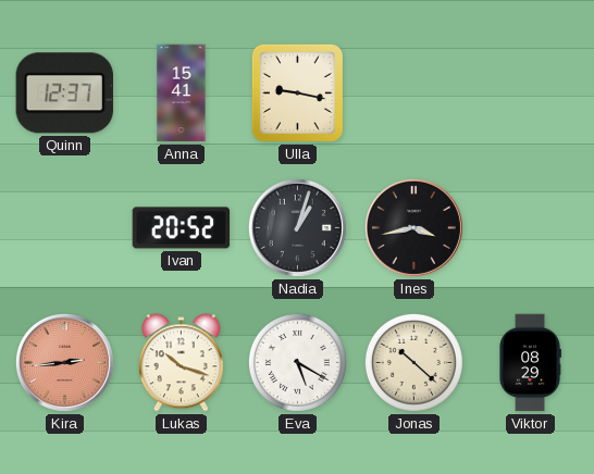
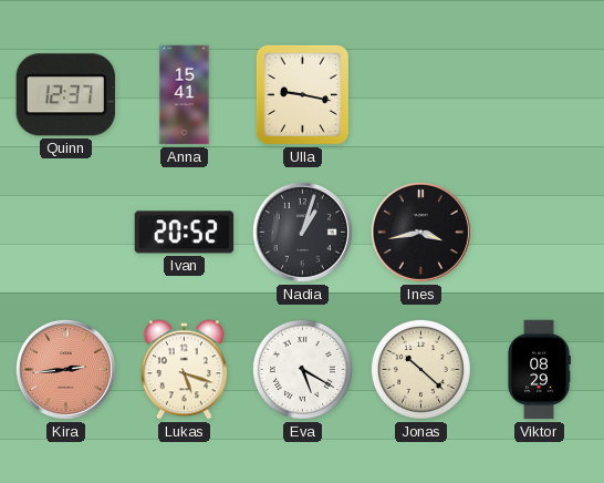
Lukas: 10:18 -> 5:18 (184, 370)
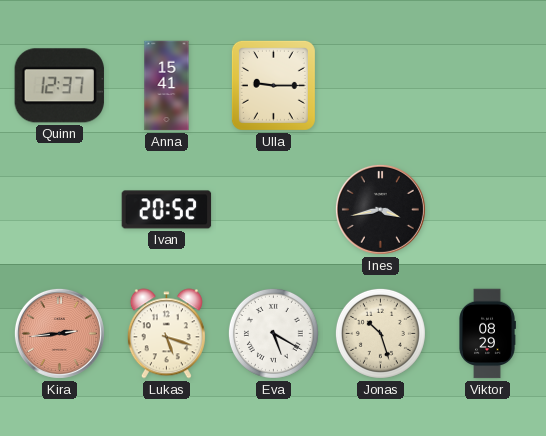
Ulla: 9:17 -> 9:15 (273, 85)
Nadia: 1:03 -> none (302, 232)
Jonas: 10:22 -> 10:27 (380, 333)
